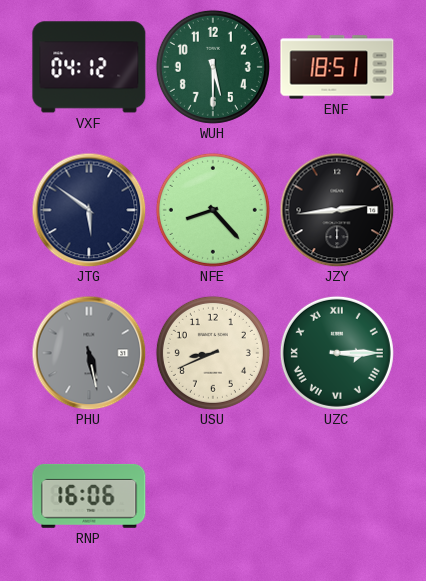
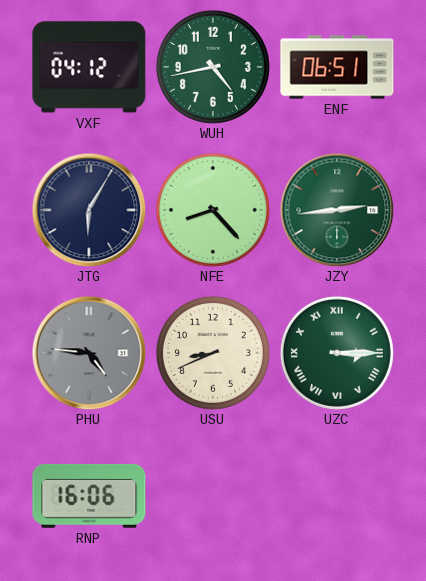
WUH: 5:30 -> 4:43 (213, 67)
ENF: 18:51 -> 06:51 (337, 67)
JTG: 5:51 -> 6:05 (89, 210)
JZY dial: black -> green (337, 210)
PHU: 5:28 -> 4:46 (89, 353)
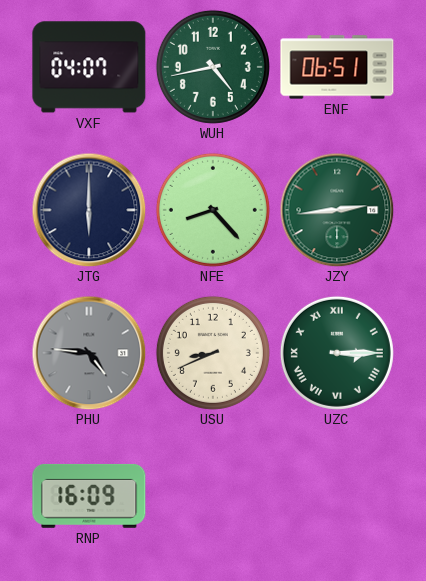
VXF: 04:12 -> 04:07 (89, 67)
JTG: 6:05 -> 6:00 (89, 210)
RNP: 16:06 -> 16:09 (89, 496)
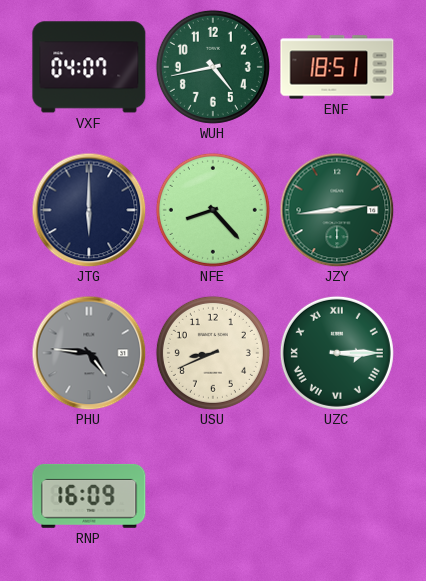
ENF: 06:51 -> 18:51 (337, 67)
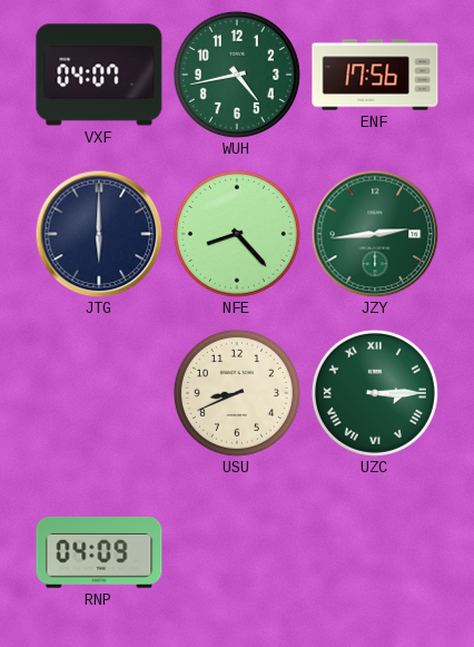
ENF: 18:51 -> 17:56 (375, 75)
PHU: 4:46 -> none (89, 353)
RNP: 16:09 -> 04:09 (99, 552)
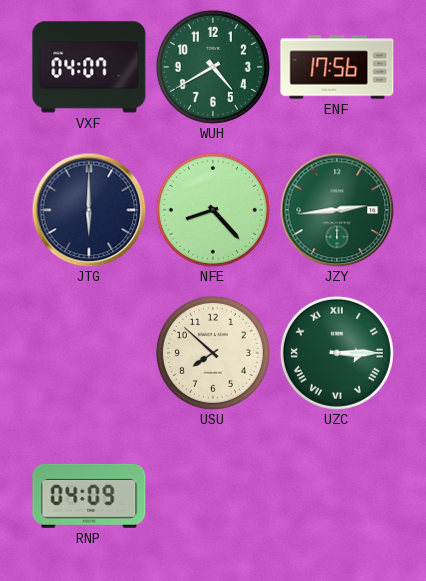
WUH: 4:43 -> 4:40 (213, 67)
USU: 8:41 -> 7:52 (213, 353)
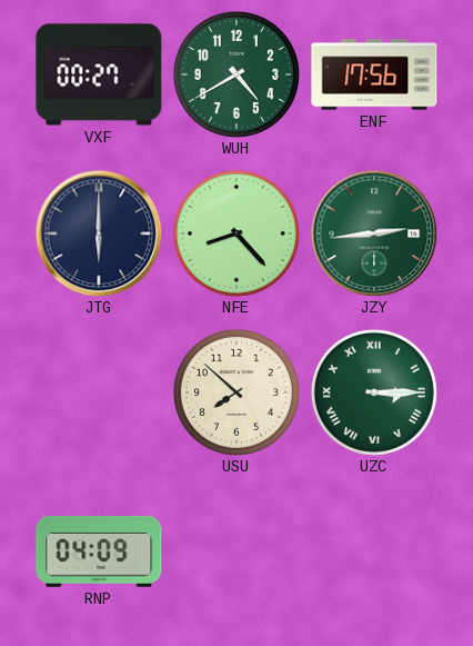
VXF: 04:07 -> 00:27 (99, 74)
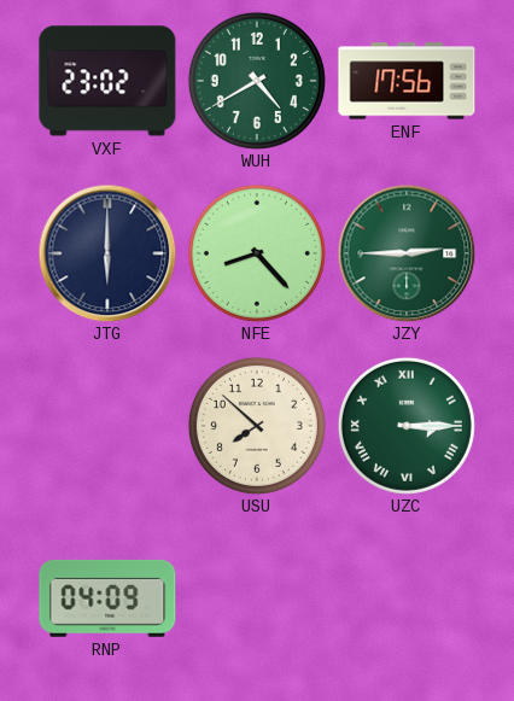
VXF: 00:27 -> 23:02 (107, 81)
JZY: 2:44 -> 2:45 (407, 253)
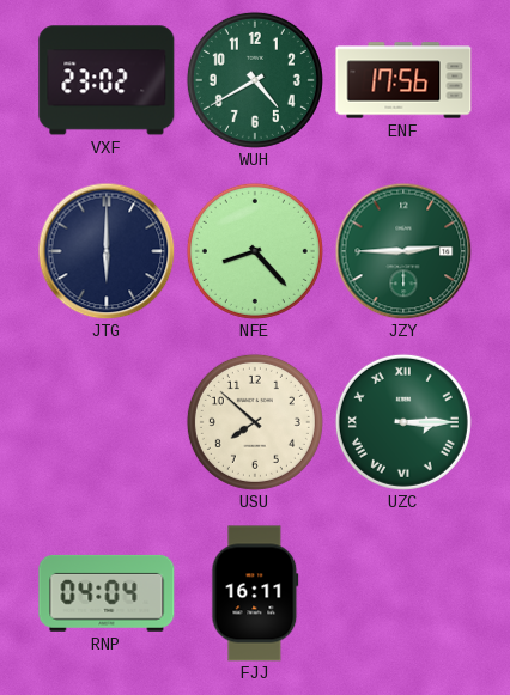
RNP: 04:09 -> 04:04 (107, 593)
FJJ: none -> 16:11 (255, 593)
